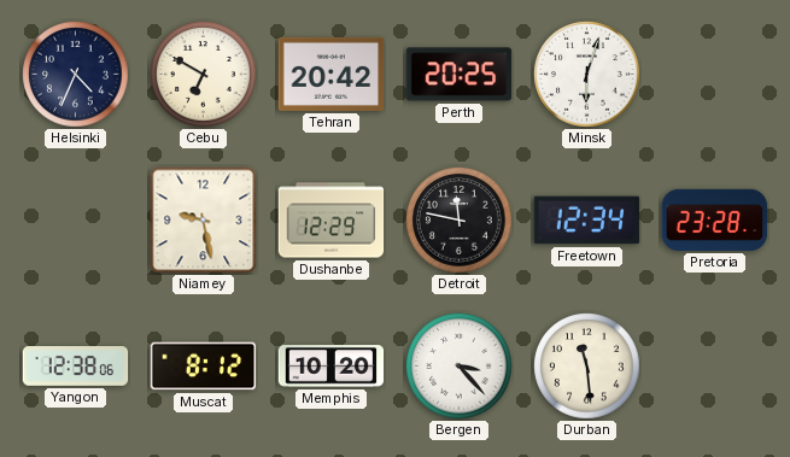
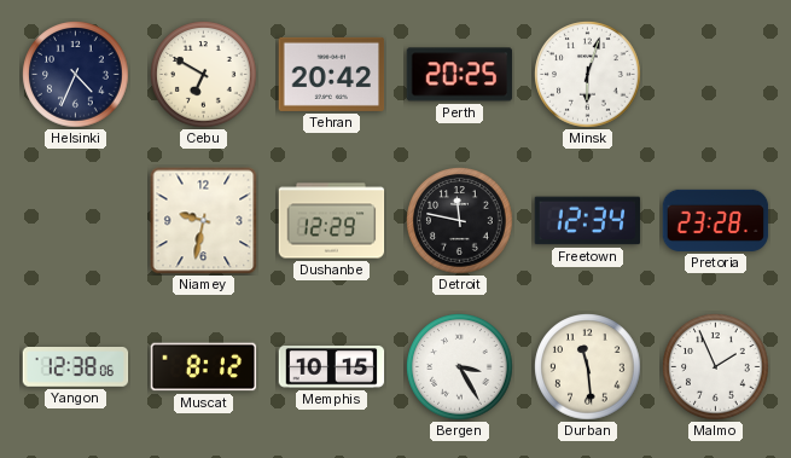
Niamey: 9:28 -> 9:32 (204, 221)
Memphis: 10:20 -> 10:15 (332, 367)
Bergen: 3:23 -> 3:25 (460, 367)
Malmo: none -> 1:56 (716, 367)
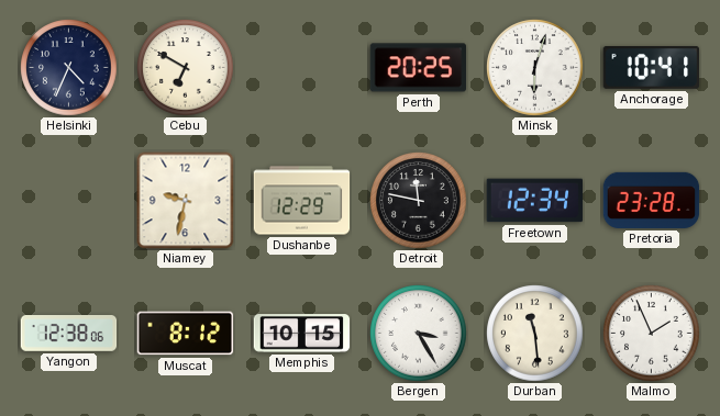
Tehran: 20:42 -> none (332, 74)
Anchorage: none -> 10:41 (652, 67)
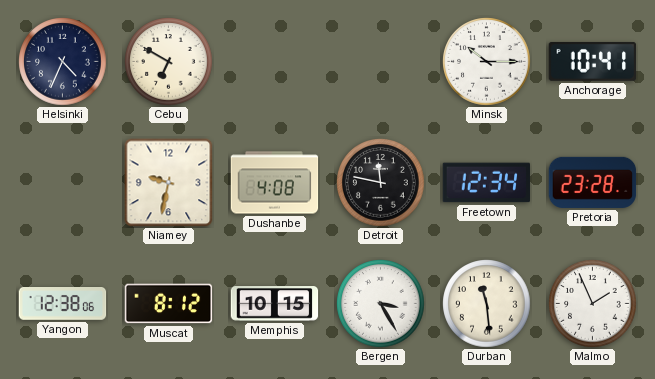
Perth: 20:25 -> none (419, 68)
Minsk: 6:03 -> 10:15 (487, 62)
Dushanbe: 12:29 -> 4:08 (275, 183)
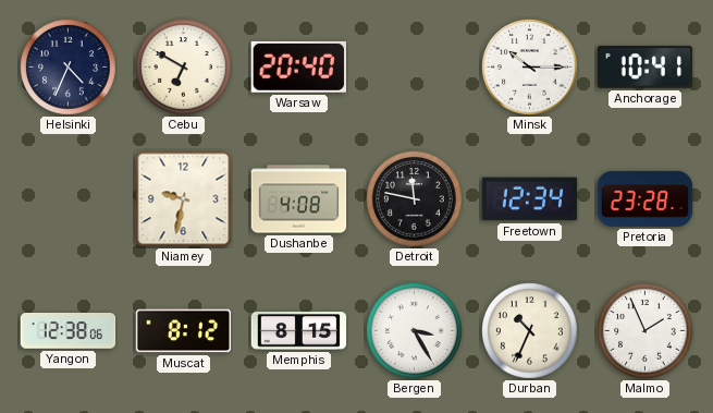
Warsaw: none -> 20:40 (298, 66)
Memphis: 10:15 -> 8:15 (299, 331)
Durban: 11:29 -> 10:34 (530, 331)
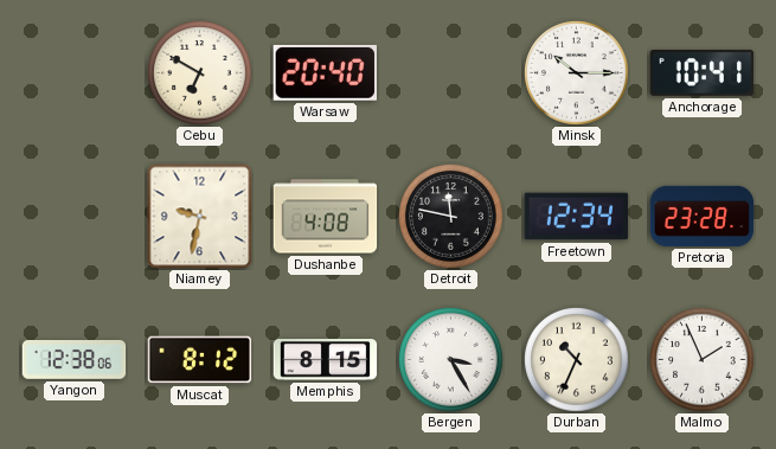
Helsinki: 4:34 -> none (69, 68)
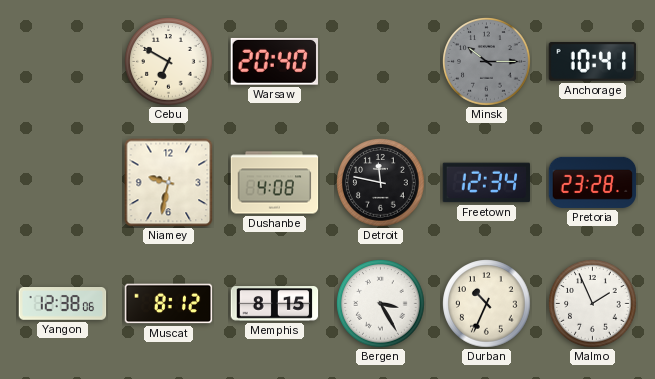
Minsk dial: white -> grey (487, 62)
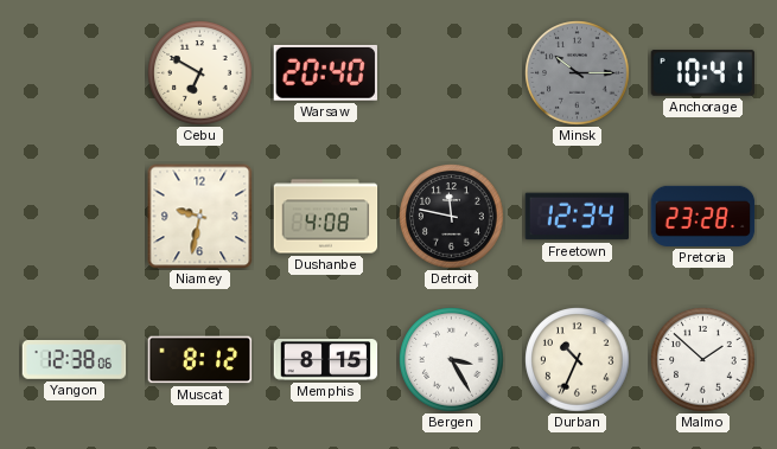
Malmo: 1:56 -> 1:52 (703, 360)
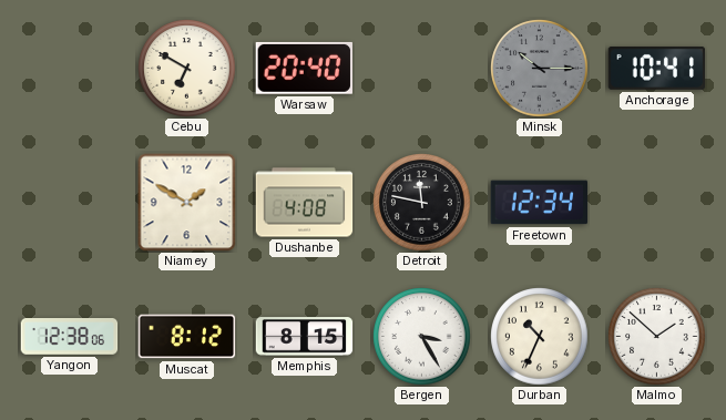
Niamey: 9:32 -> 1:50 (187, 203)
Pretoria: 23:28 -> none (703, 216)
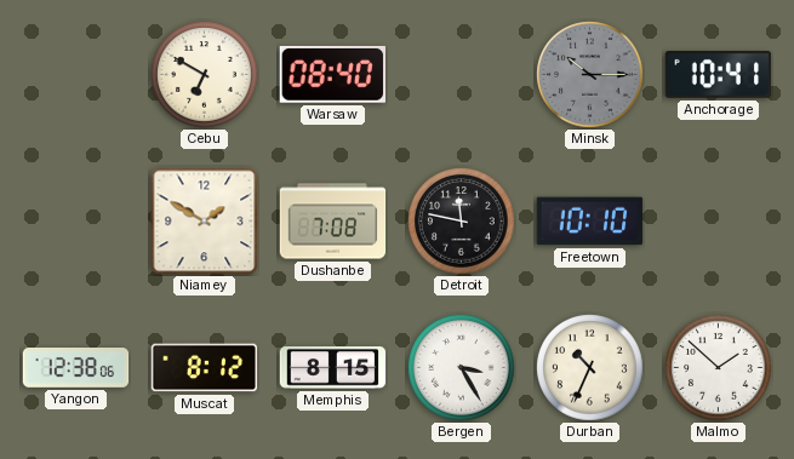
Warsaw: 20:40 -> 08:40 (332, 74)
Dushanbe: 4:08 -> 7:08 (333, 222)
Freetown: 12:34 -> 10:10 (590, 222)
